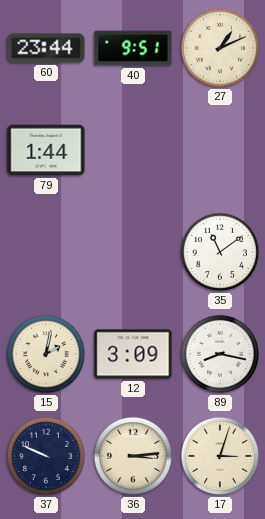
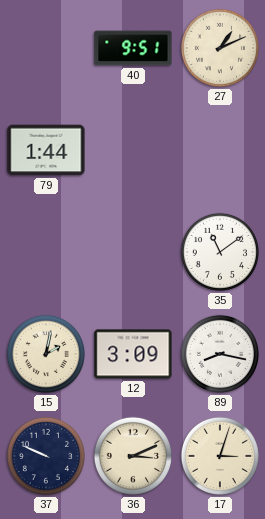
60: 23:44 -> none (46, 48)
36: 3:14 -> 3:11 (133, 456)
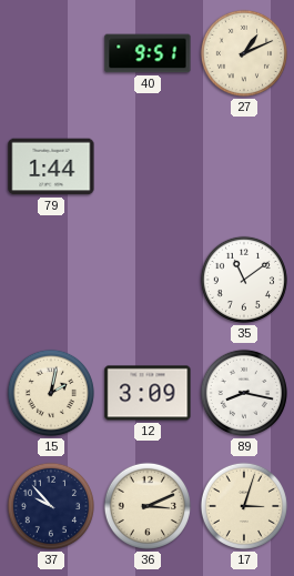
37: 9:49 -> 9:53 (51, 506)
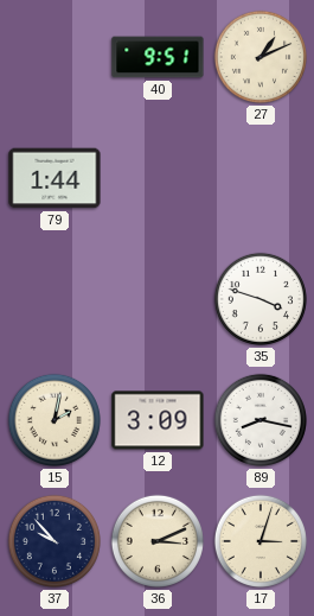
35: 11:09 -> 3:48 (261, 299)
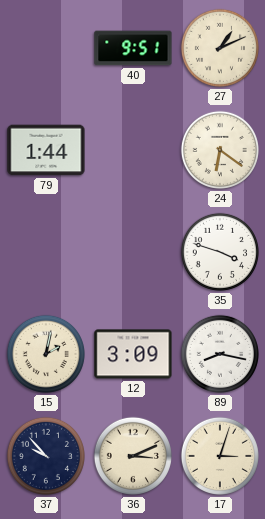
24: none -> 6:21 (220, 150)
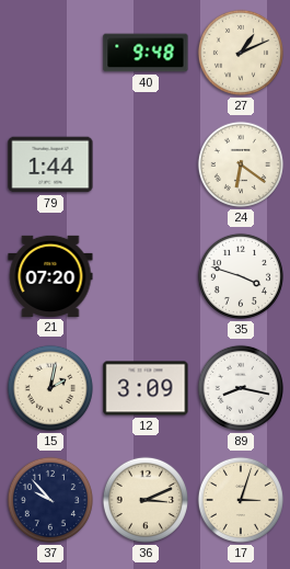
40: 9:51 -> 9:48 (146, 53)
21: none -> 07:20 (50, 276)
